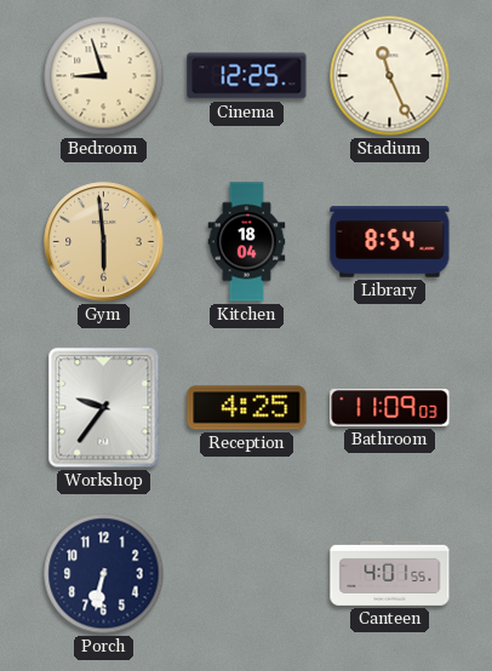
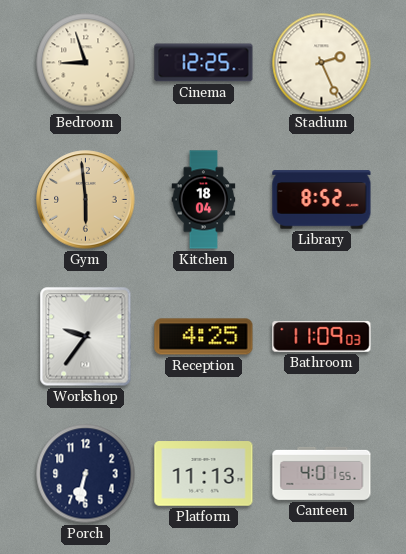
Stadium: 11:26 -> 2:26 (322, 63)
Library: 8:54 -> 8:52 (322, 200)
Platform: none -> 11:13 (204, 474)
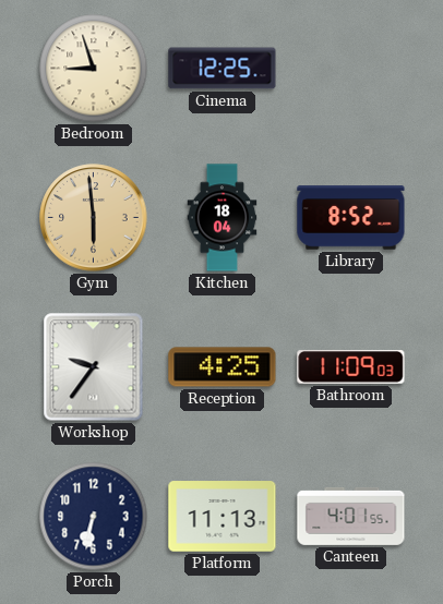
Stadium: 2:26 -> none (322, 63)
